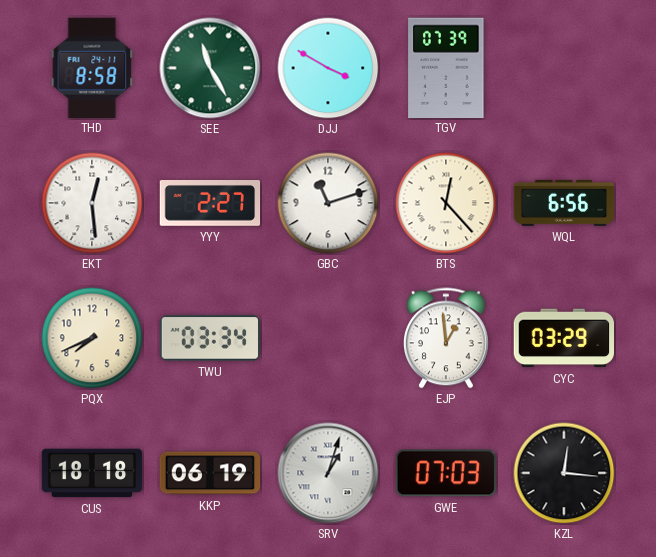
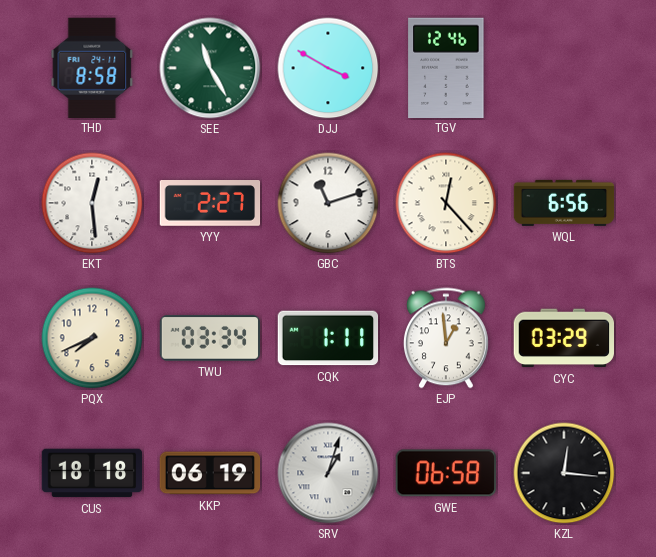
TGV: 07:39 -> 12:46 (446, 67)
CQK: none -> 1:11 (328, 338)
GWE: 07:03 -> 06:58 (446, 473)
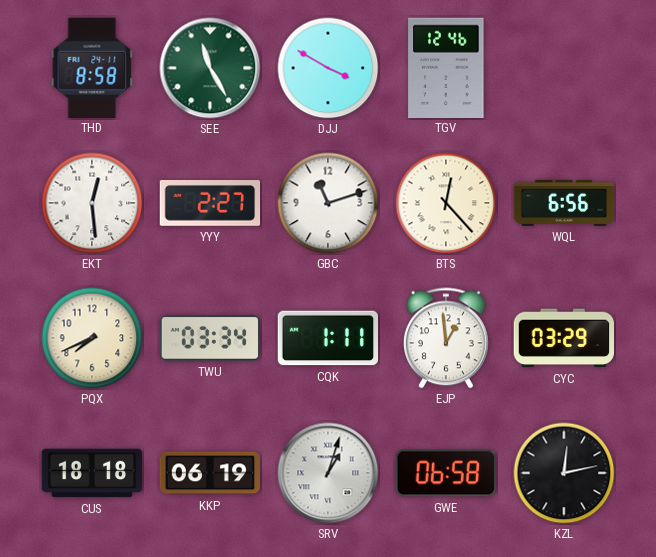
KZL: 12:16 -> 12:13 (564, 473)
